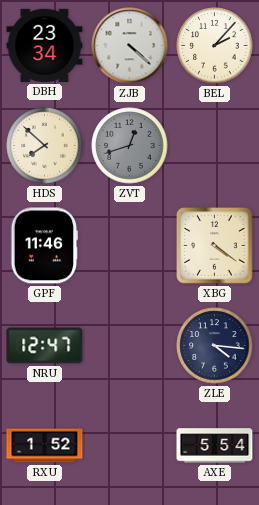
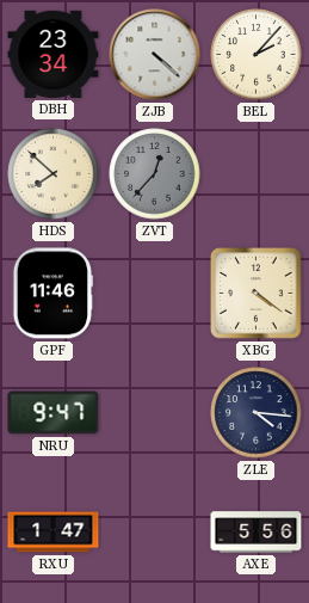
ZVT: 12:42 -> 12:37 (155, 174)
NRU: 12:47 -> 9:47 (54, 413)
RXU: 1:52 -> 1:47 (54, 533)
AXE: 5:54 -> 5:56 (257, 533)
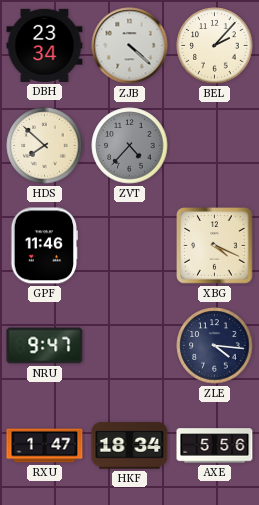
ZVT: 12:37 -> 4:37 (130, 146)
XBG: 4:21 -> 4:19 (215, 246)
HKF: none -> 18:34 (130, 446)
